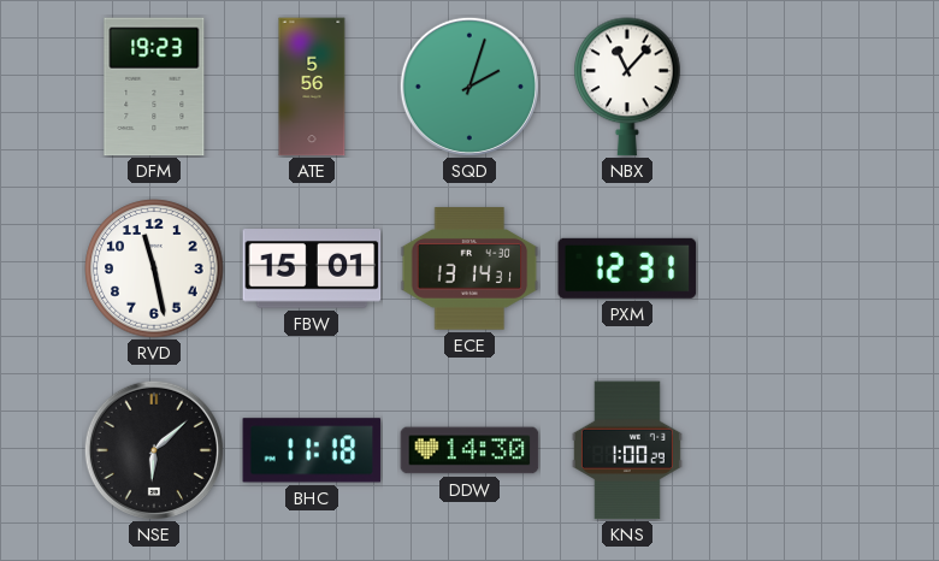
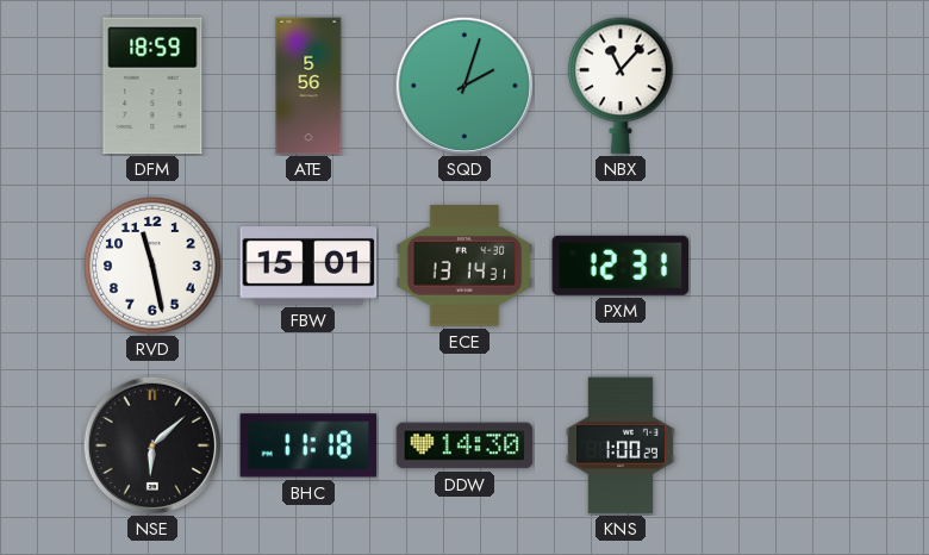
DFM: 19:23 -> 18:59 (152, 86)
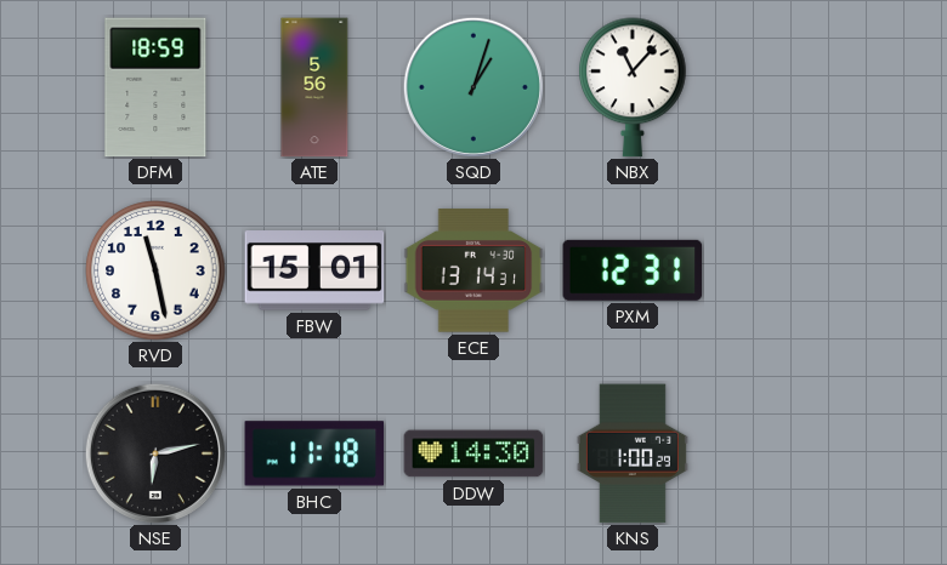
SQD: 2:03 -> 1:03 (473, 87)
NSE: 6:08 -> 6:13 (155, 453)
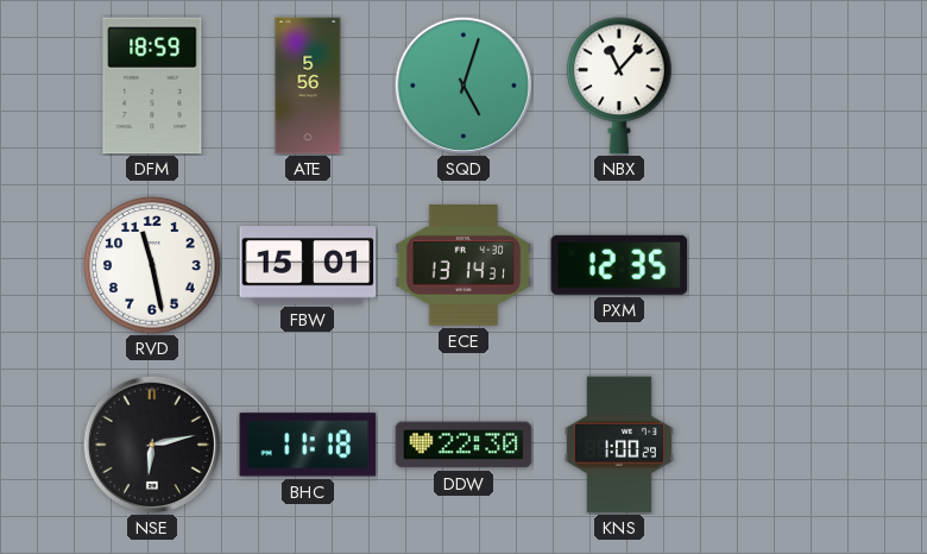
SQD: 1:03 -> 5:03 (463, 86)
PXM: 12:31 -> 12:35 (619, 265)
DDW: 14:30 -> 22:30 (463, 445)
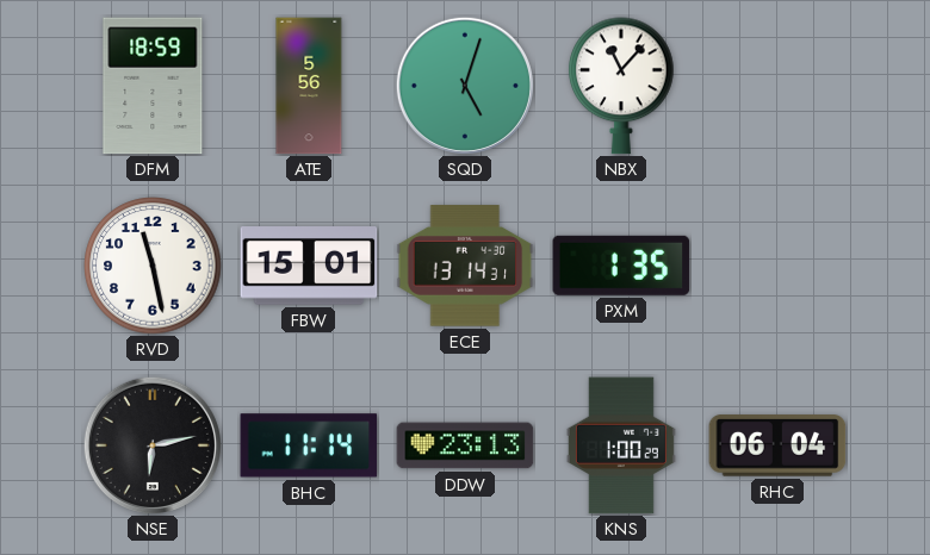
PXM: 12:35 -> 1:35 (621, 266)
BHC: 11:18 -> 11:14 (309, 445)
DDW: 22:30 -> 23:13 (465, 445)
RHC: none -> 06:04 (777, 445)
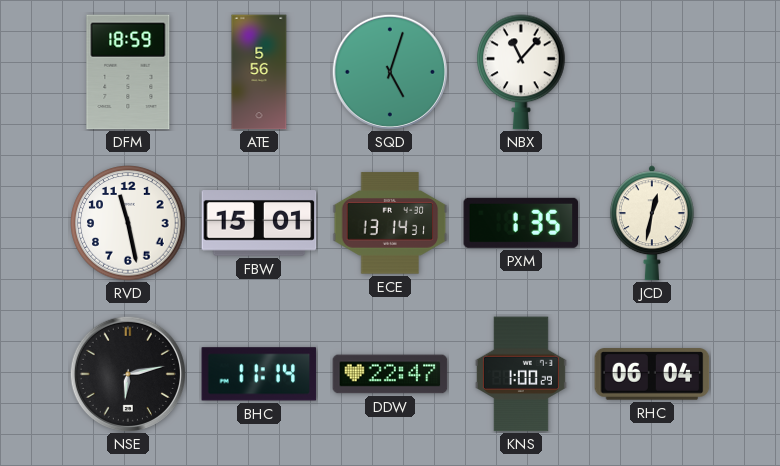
JCD: none -> 12:32 (652, 223)
DDW: 23:13 -> 22:47 (390, 374)
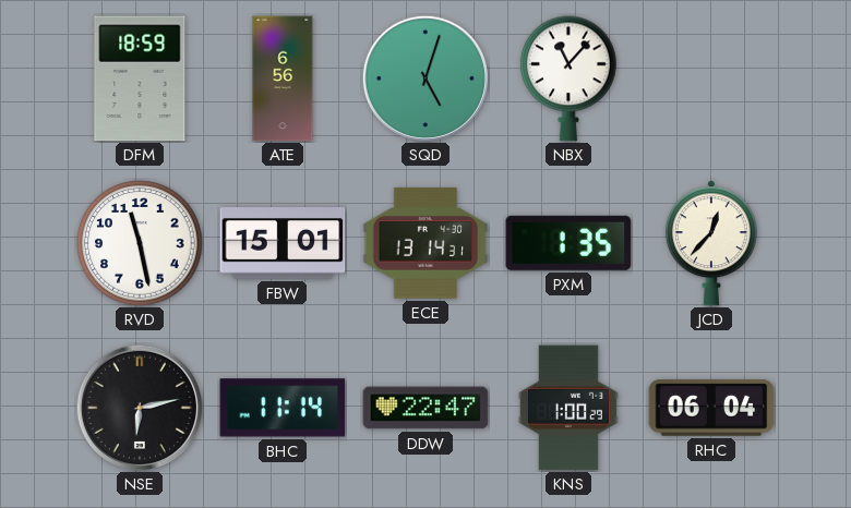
ATE: 5:56 -> 6:56 (283, 78)
JCD: 12:32 -> 12:37 (711, 243)
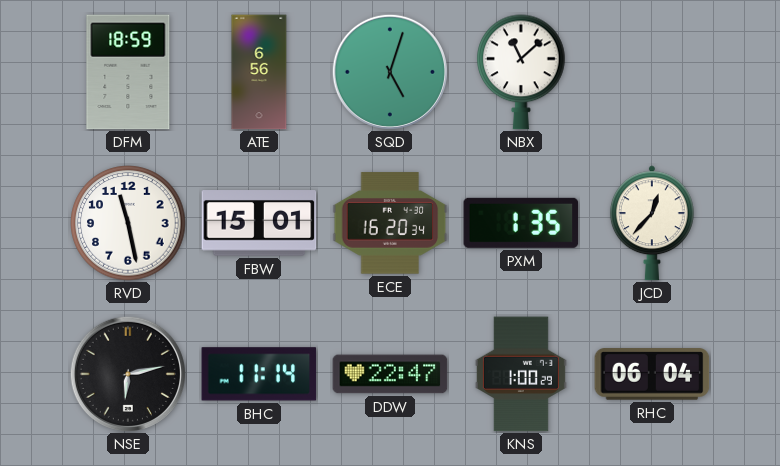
NBX: 11:07 -> 11:08 (521, 72)
ECE: 13:14 -> 16:20 (390, 223)
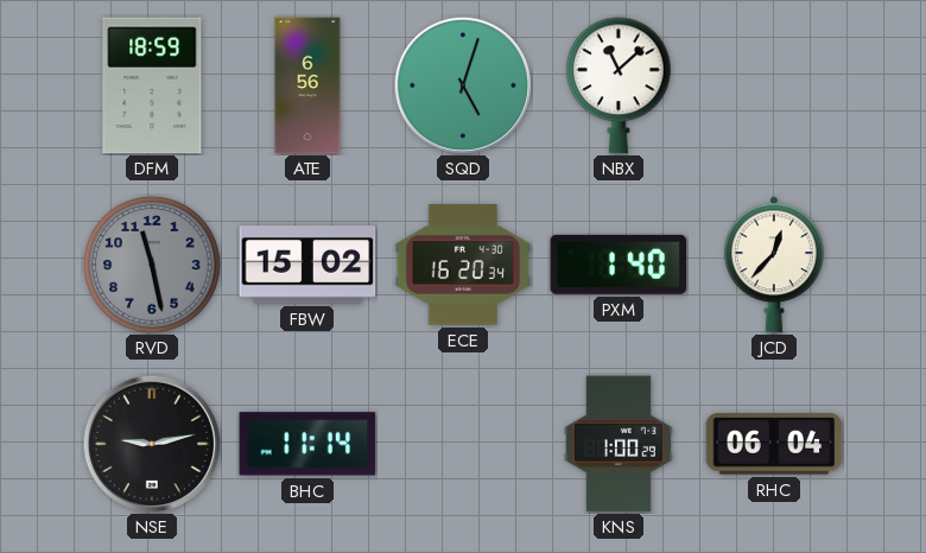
RVD dial: white -> grey (152, 265)
FBW: 15:01 -> 15:02 (307, 265)
PXM: 1:35 -> 1:40 (619, 265)
NSE: 6:13 -> 9:13 (152, 444)
DDW: 22:47 -> none (390, 374)
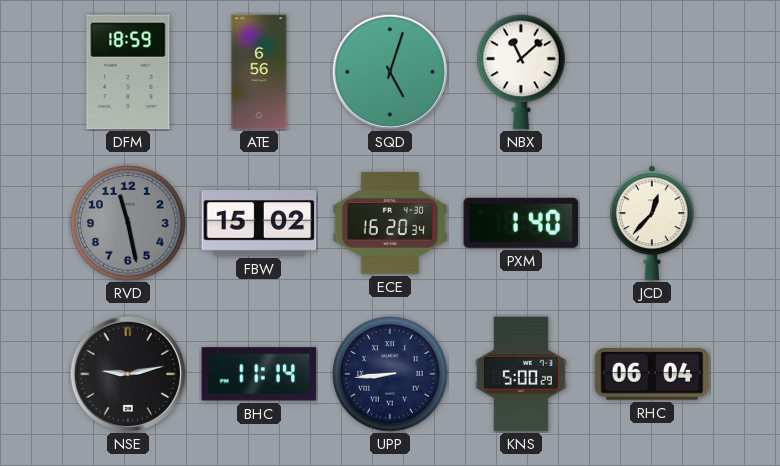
UPP: none -> 8:44 (390, 374)
KNS: 1:00 -> 5:00 (521, 374)
